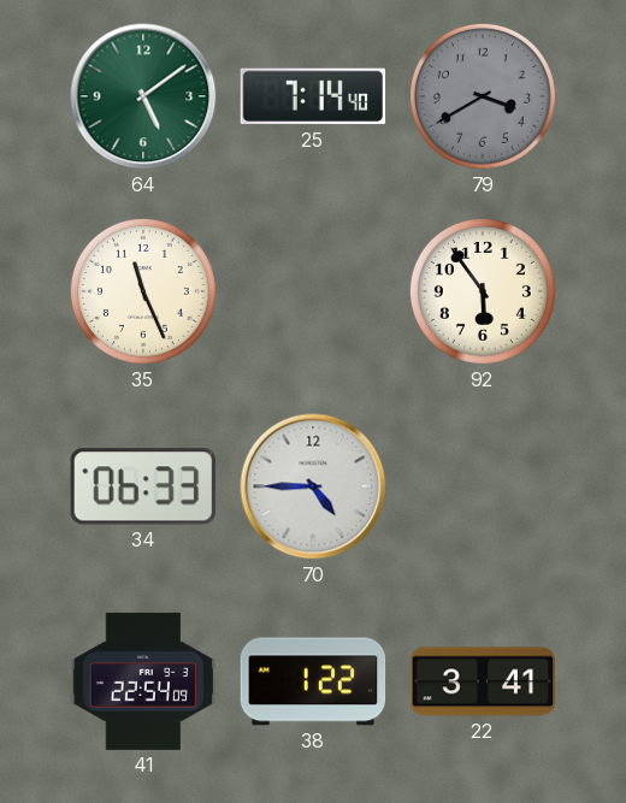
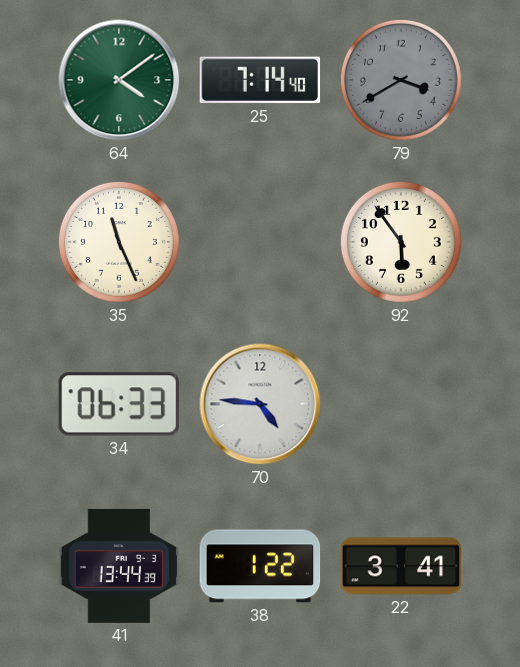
64: 5:09 -> 4:09 (119, 80)
70: 4:45 -> 4:46 (260, 404)
41: 22:54 -> 13:44 (119, 566)
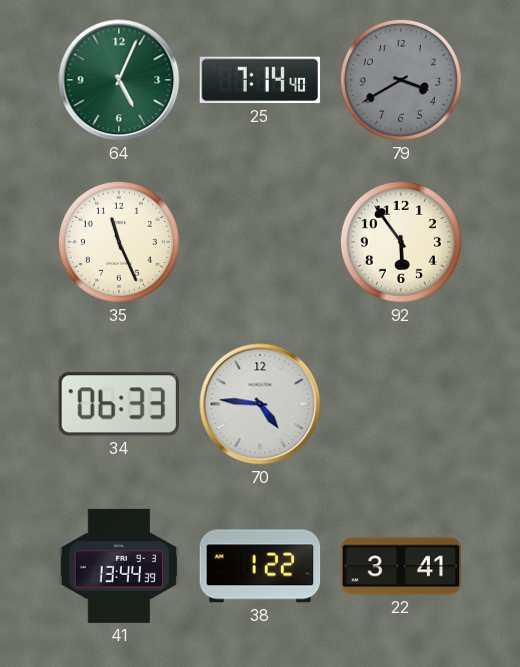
64: 4:09 -> 5:04 (119, 80)
